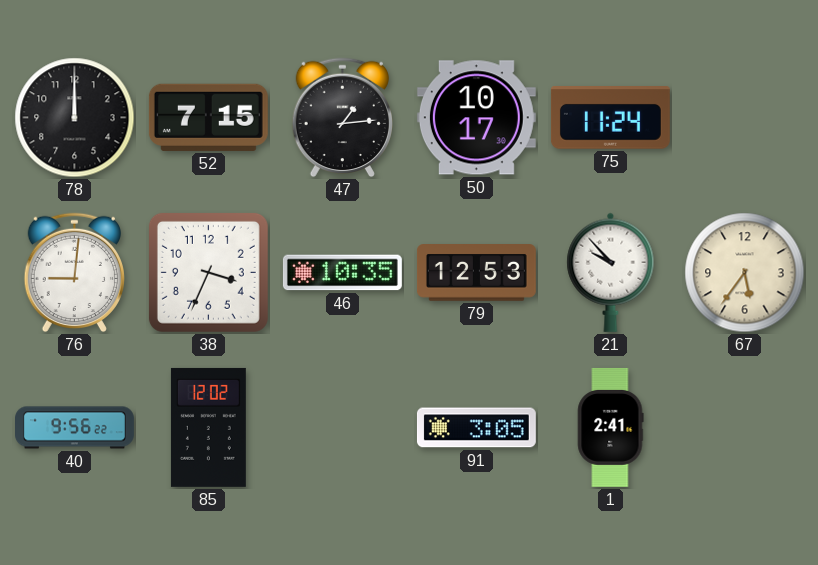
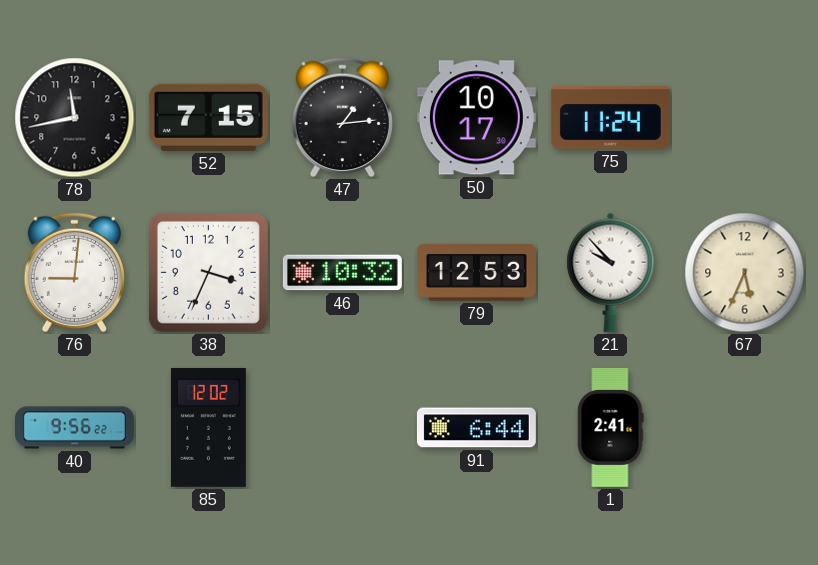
78: 12:00 -> 11:43 (75, 118)
46: 10:35 -> 10:32 (342, 273)
67: 5:36 -> 5:34 (745, 273)
91: 3:05 -> 6:44 (476, 428)
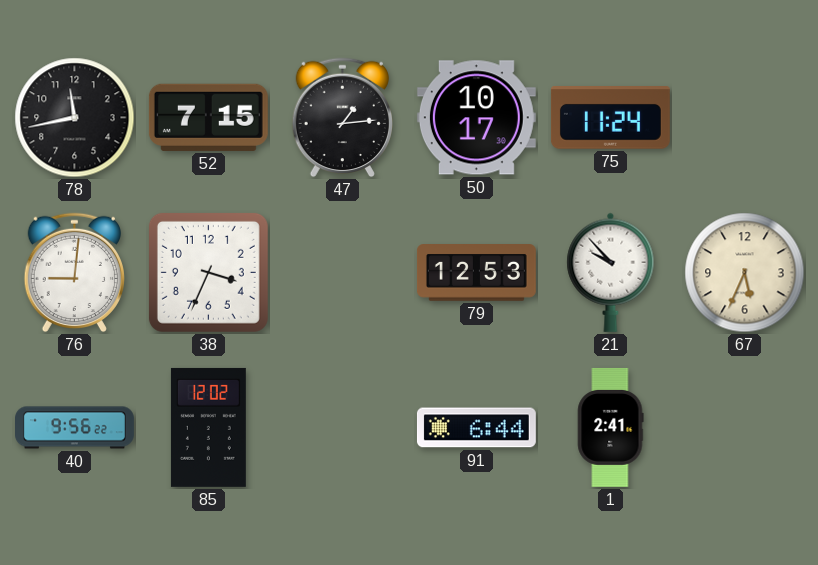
46: 10:32 -> none (342, 273)
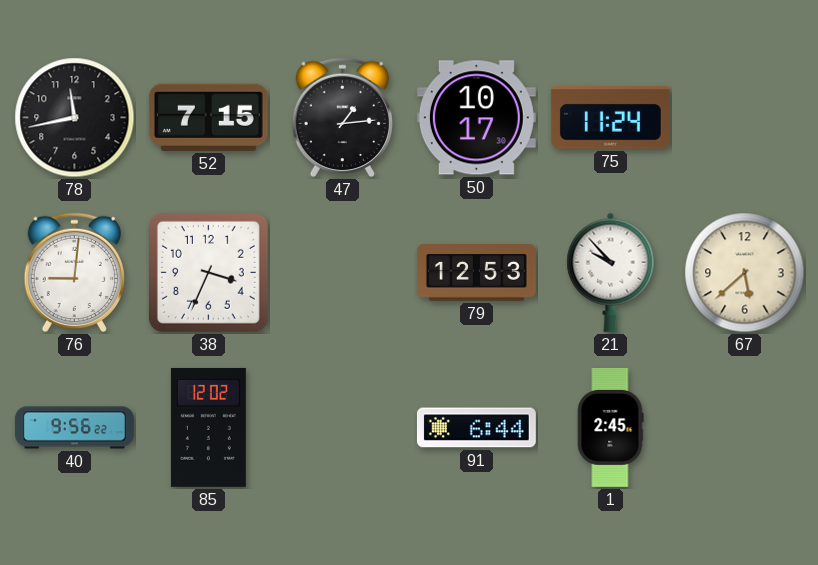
67: 5:34 -> 5:38 (745, 273)
1: 2:41 -> 2:45 (611, 427)
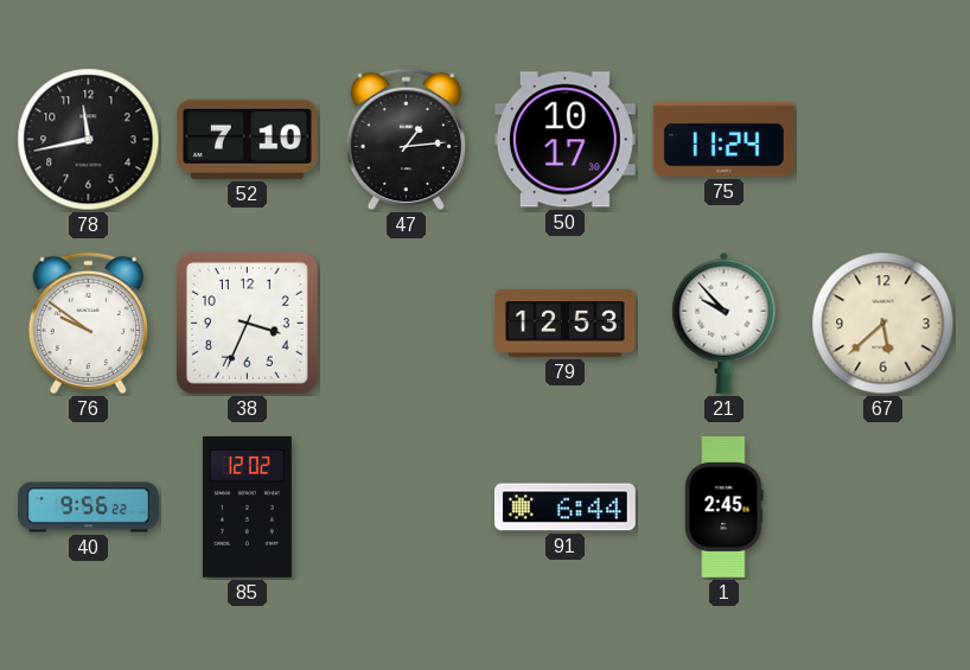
52: 7:15 -> 7:10 (247, 139)
76: 9:01 -> 9:51 (88, 324)
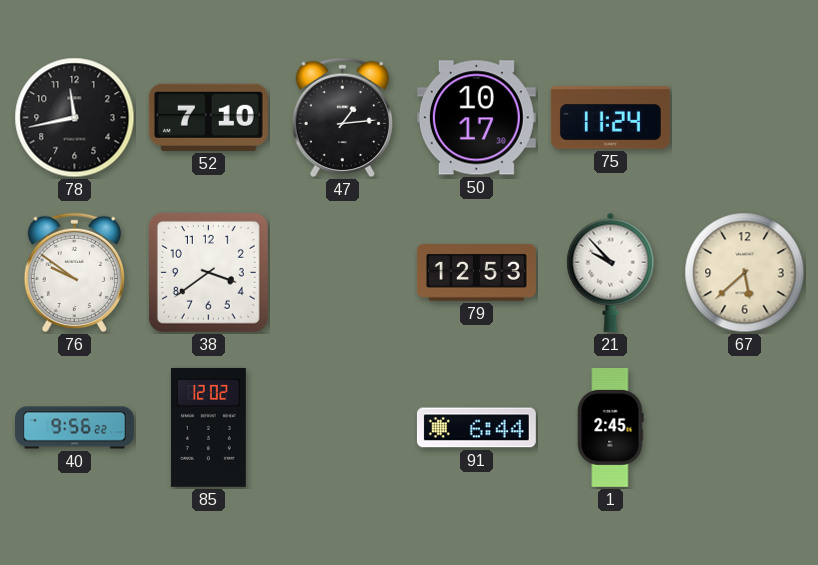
38: 3:34 -> 3:39 (208, 272)
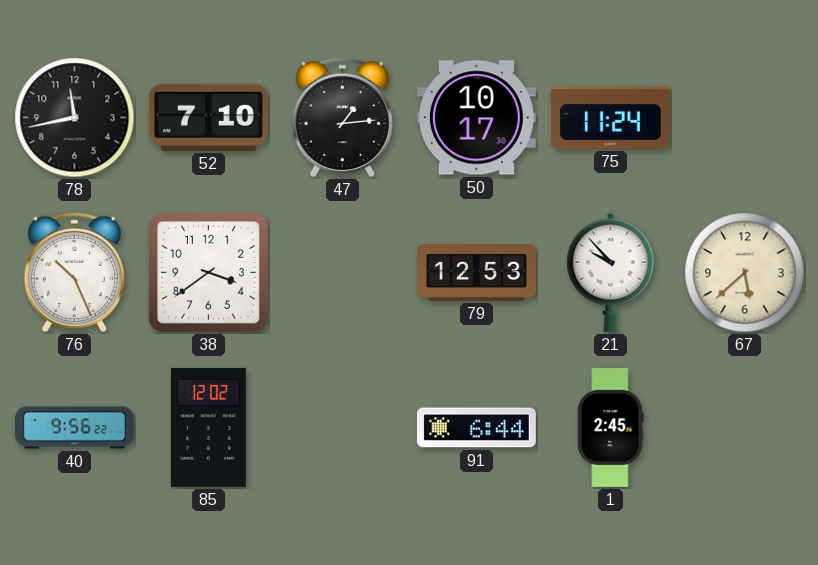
76: 9:51 -> 10:26 (74, 273)
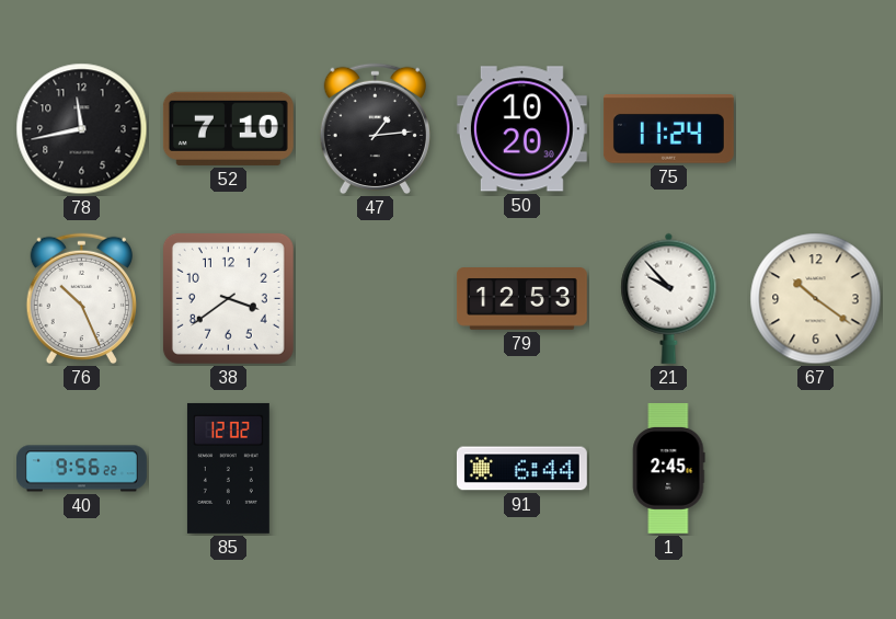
50: 10:17 -> 10:20 (521, 129)
67: 5:38 -> 10:21 (816, 299)
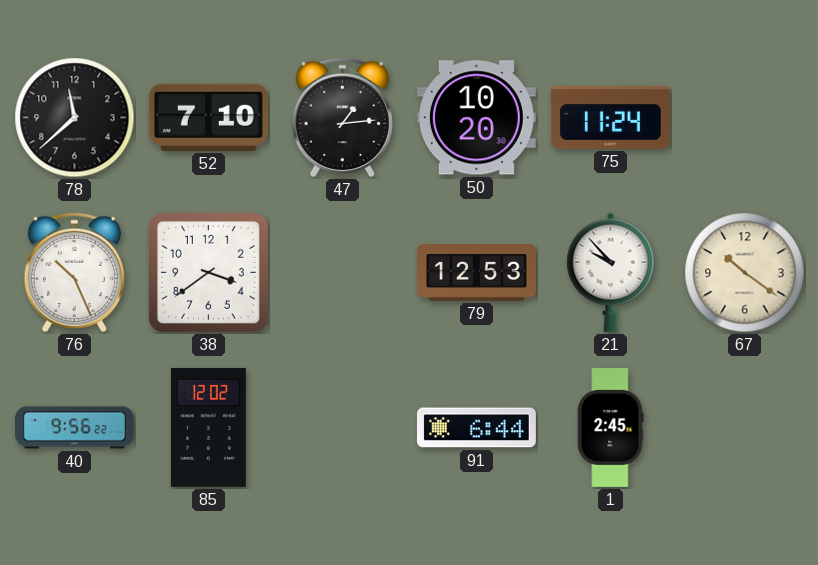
78: 11:43 -> 11:38 (75, 118)
